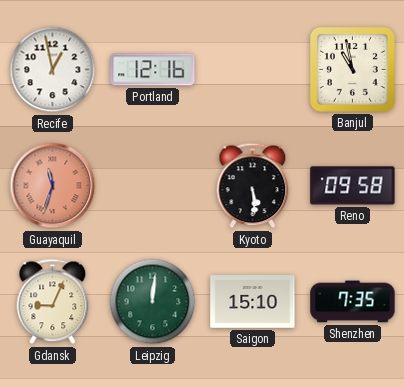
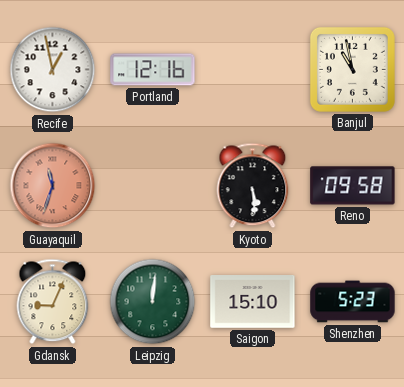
Shenzhen: 7:35 -> 5:23 (353, 302)
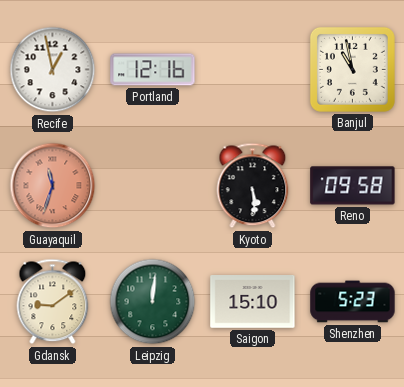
Gdansk: 9:04 -> 9:09 (53, 302)
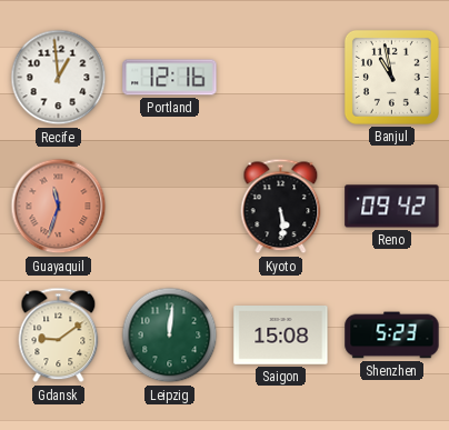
Recife: 12:58 -> 12:59 (59, 78)
Reno: 09:58 -> 09:42 (392, 207)
Saigon: 15:10 -> 15:08 (281, 336)
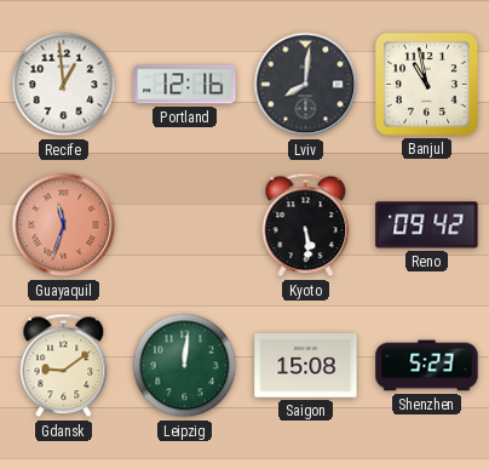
Lviv: none -> 8:01 (306, 85)
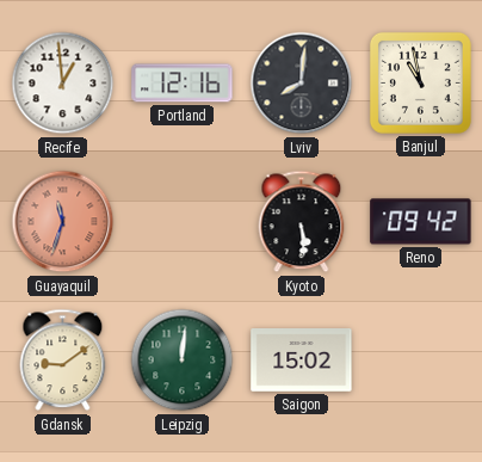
Saigon: 15:08 -> 15:02 (302, 361)
Shenzhen: 5:23 -> none (427, 366)
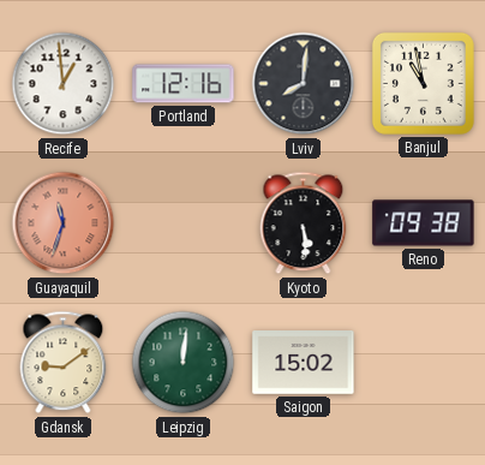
Reno: 09:42 -> 09:38 (424, 223)
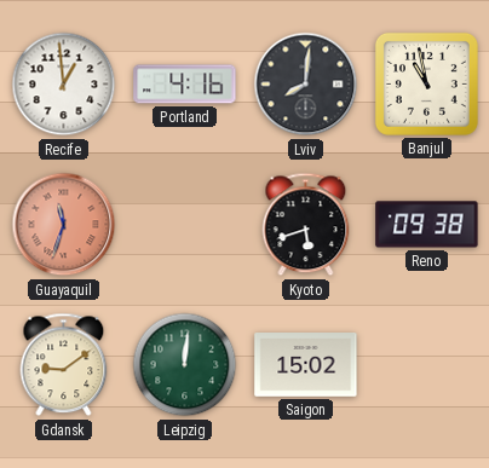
Portland: 12:16 -> 4:16 (185, 85)
Kyoto: 5:29 -> 5:42 (306, 225)
